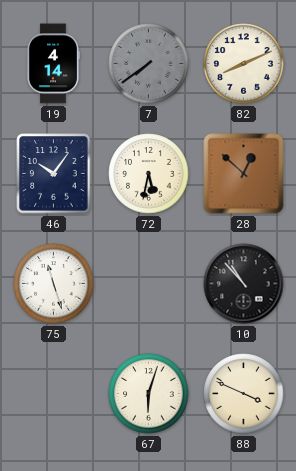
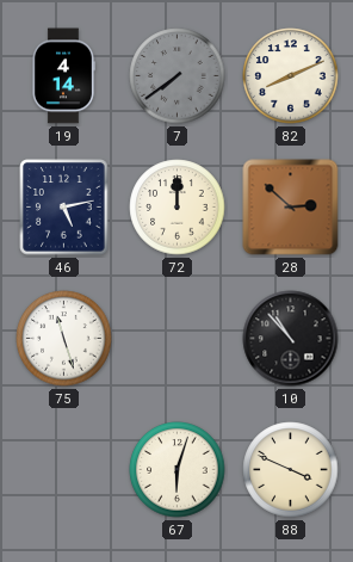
46: 10:06 -> 5:13 (64, 208)
72: 5:32 -> 12:00 (178, 208)
28: 12:52 -> 2:52 (291, 208)
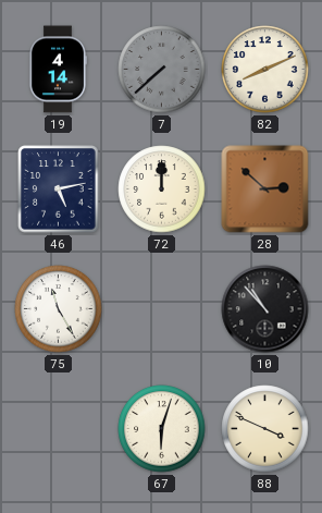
7: 7:39 -> 7:38 (162, 70)
75: 11:27 -> 11:25 (59, 309)
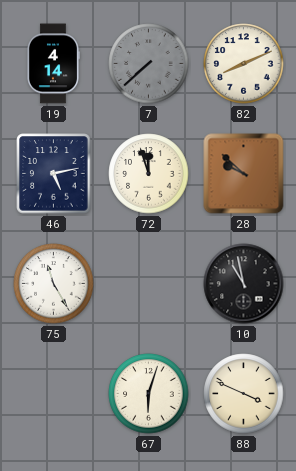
72: 12:00 -> 11:57 (149, 174)
28: 2:52 -> 9:52 (244, 174)
10: 10:53 -> 10:58 (244, 284)
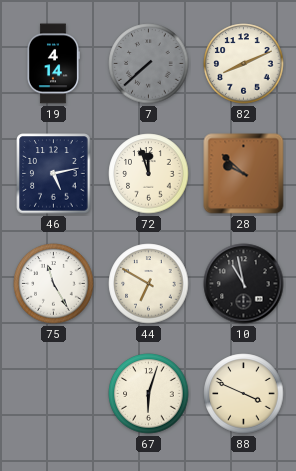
44: none -> 6:50 (149, 284)
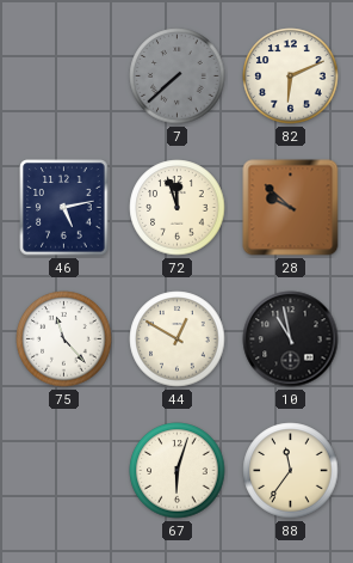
19: 4:14 -> none (53, 64)
82: 8:11 -> 6:11 (291, 77)
75: 11:25 -> 11:23 (64, 339)
44: 6:50 -> 12:50 (178, 339)
88: 3:49 -> 11:36 (291, 471)
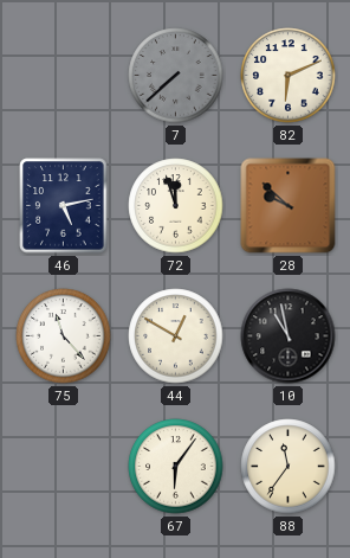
67: 6:03 -> 6:06 (176, 467)
